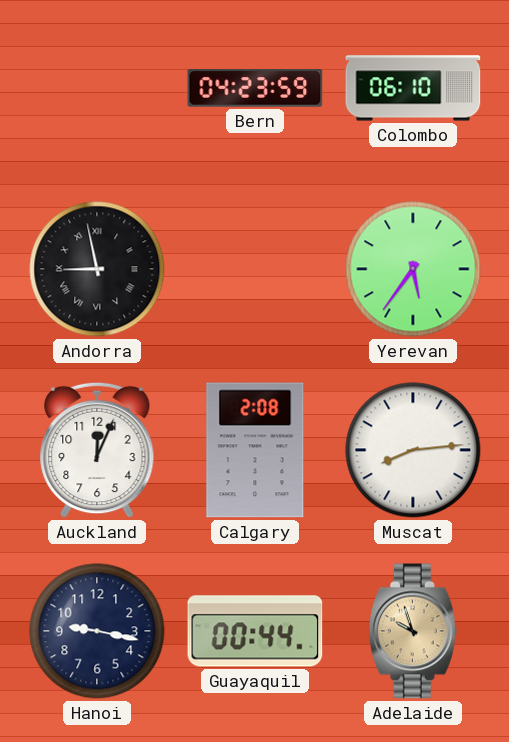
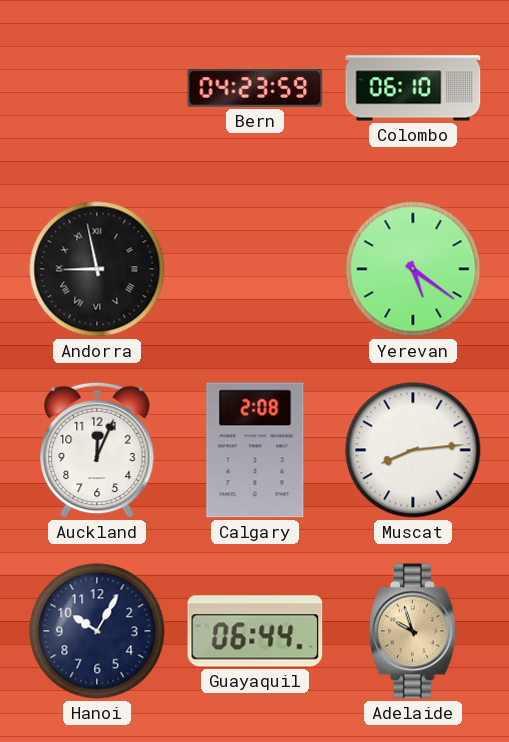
Yerevan: 5:36 -> 5:21 (413, 269)
Hanoi: 9:17 -> 10:05 (97, 631)
Guayaquil: 00:44 -> 06:44 (255, 631)
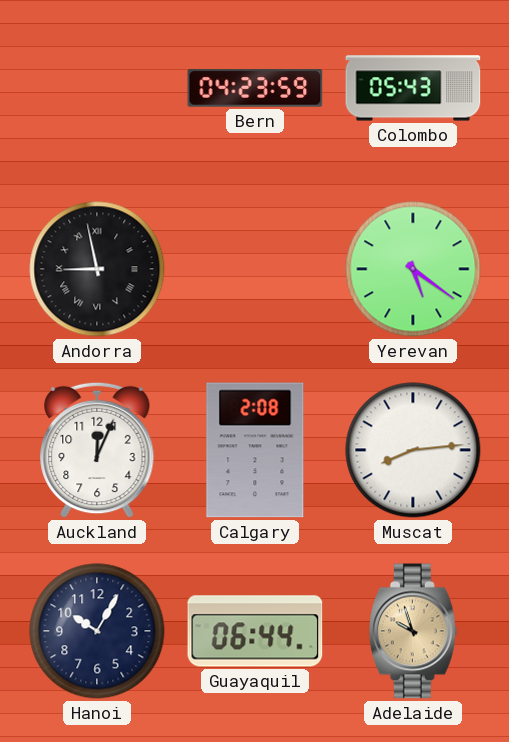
Colombo: 06:10 -> 05:43 (413, 88)
